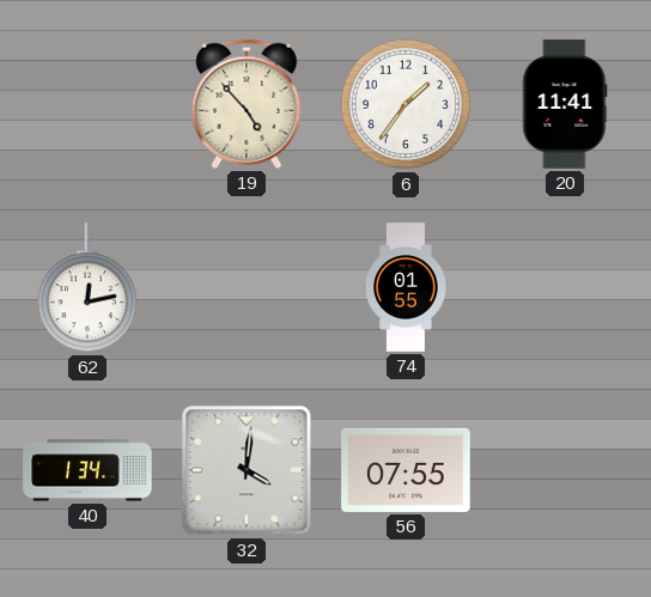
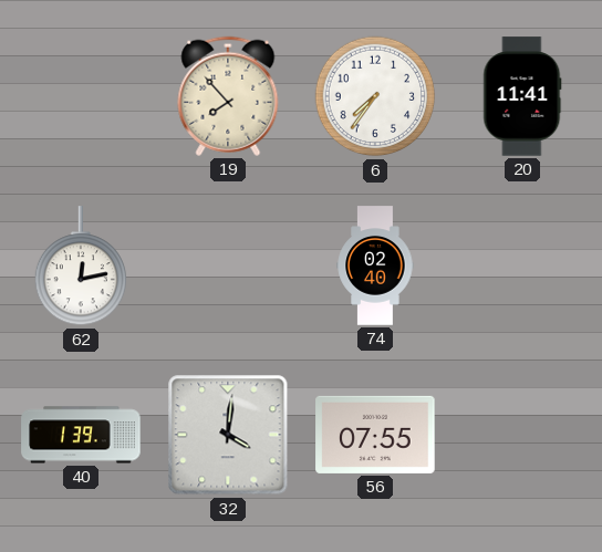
19: 4:53 -> 7:53 (228, 96)
6: 1:36 -> 7:36 (375, 96)
74: 01:55 -> 02:40 (375, 265)
40: 1:34 -> 1:39 (81, 435)
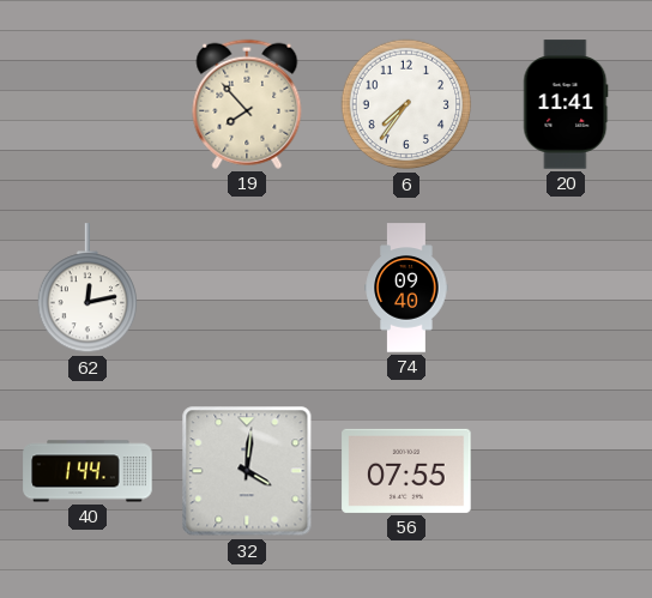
74: 02:40 -> 09:40 (406, 288)
40: 1:39 -> 1:44 (87, 471)
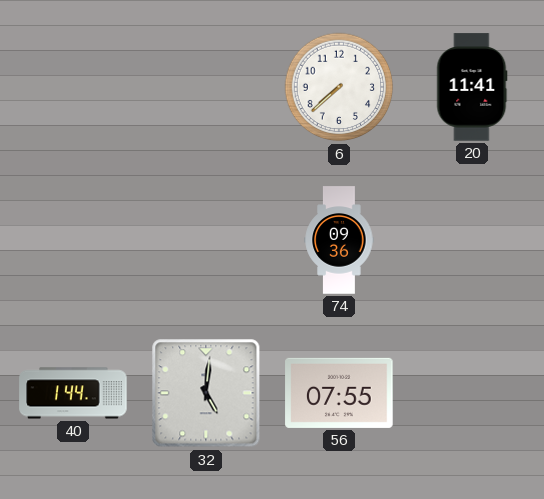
19: 7:53 -> none (247, 104)
6: 7:36 -> 7:38 (339, 87)
62: 12:13 -> none (86, 289)
74: 09:40 -> 09:36 (339, 240)
32: 4:01 -> 5:01 (206, 393)
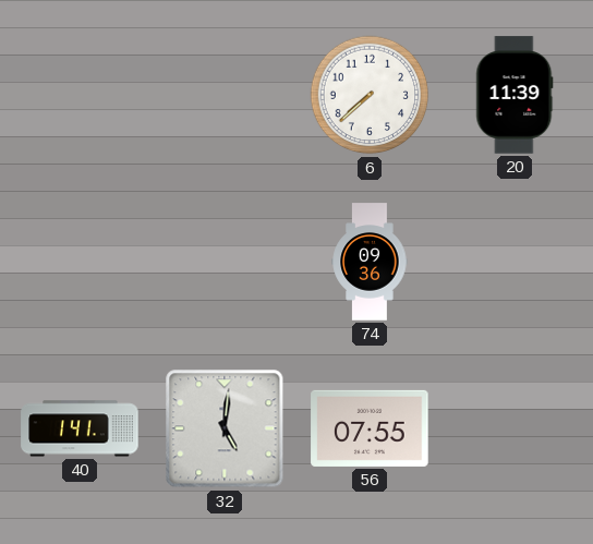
20: 11:41 -> 11:39 (515, 95)
40: 1:44 -> 1:41 (80, 428)
